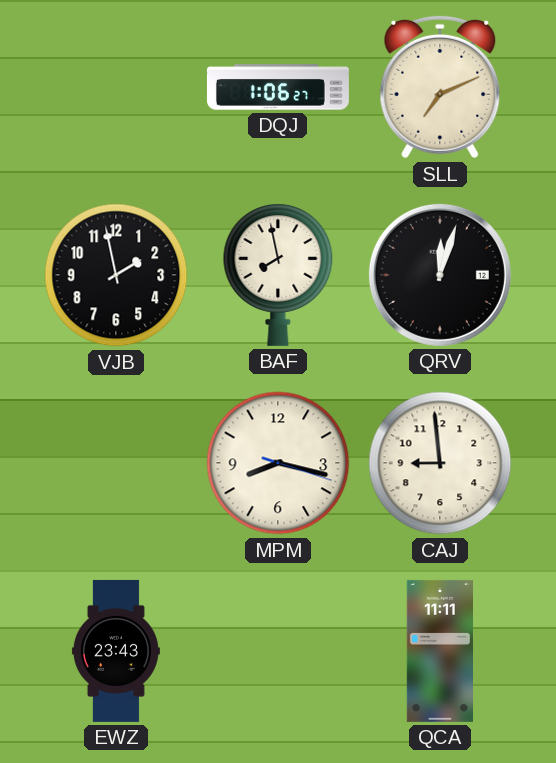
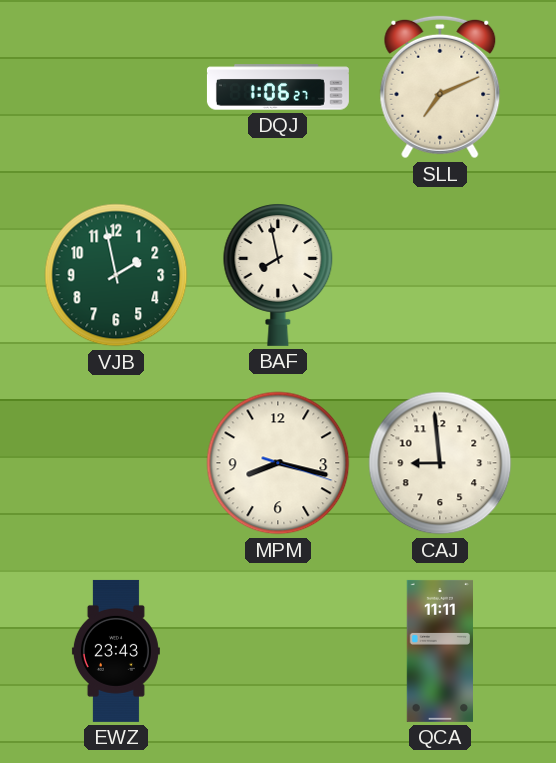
VJB dial: black -> green (116, 275)
QRV: 12:03 -> none (440, 275)
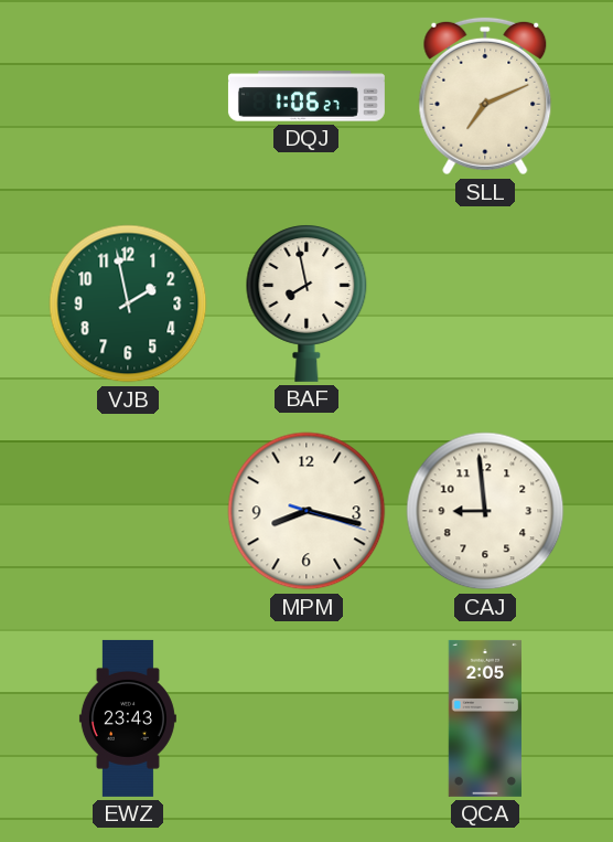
QCA: 11:11 -> 2:05 (484, 718)
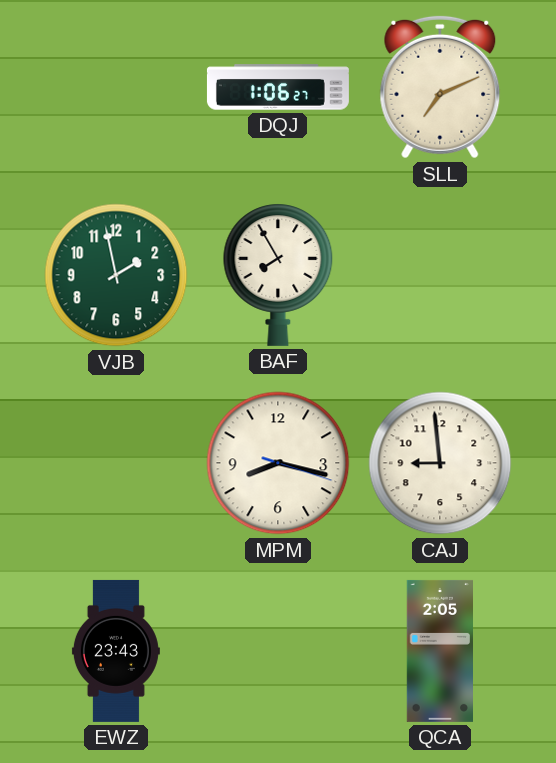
BAF: 7:58 -> 7:55 (278, 275)
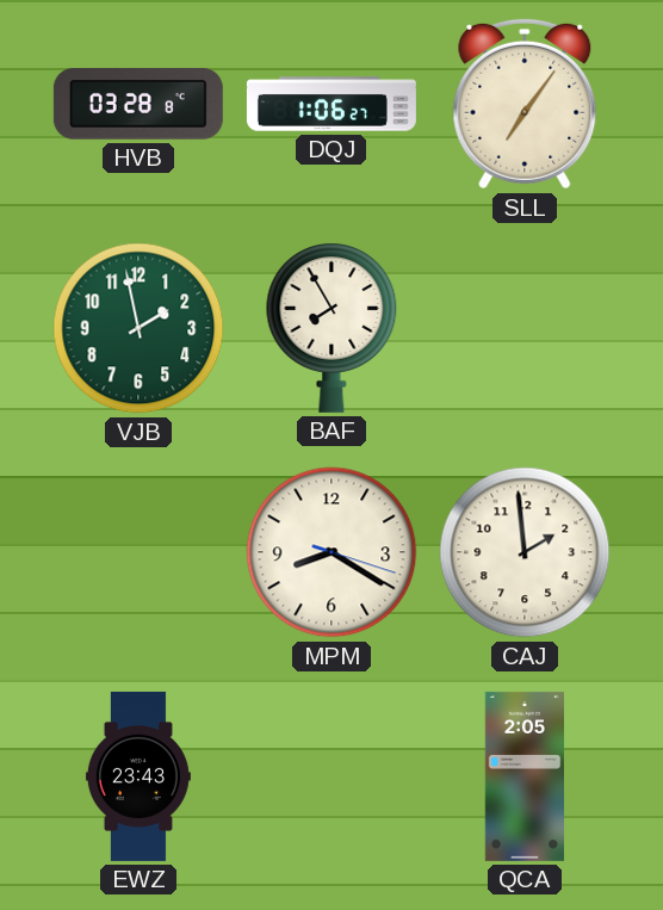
HVB: none -> 03:28 (138, 105)
SLL: 7:11 -> 7:06 (525, 104)
MPM: 8:17 -> 8:20 (331, 552)
CAJ: 8:59 -> 1:59 (525, 552)
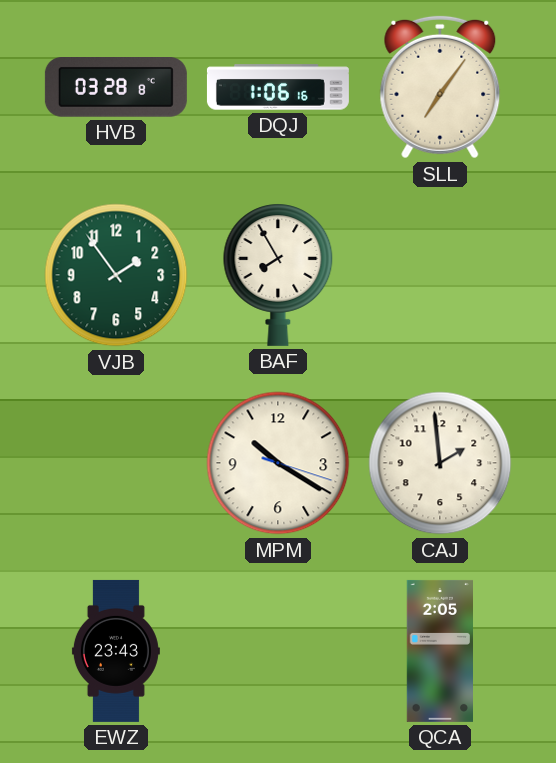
DQJ: 1:06:27 -> 1:06:16 (278, 87)
VJB: 1:58 -> 1:54 (116, 275)
MPM: 8:20 -> 10:20 (278, 463)
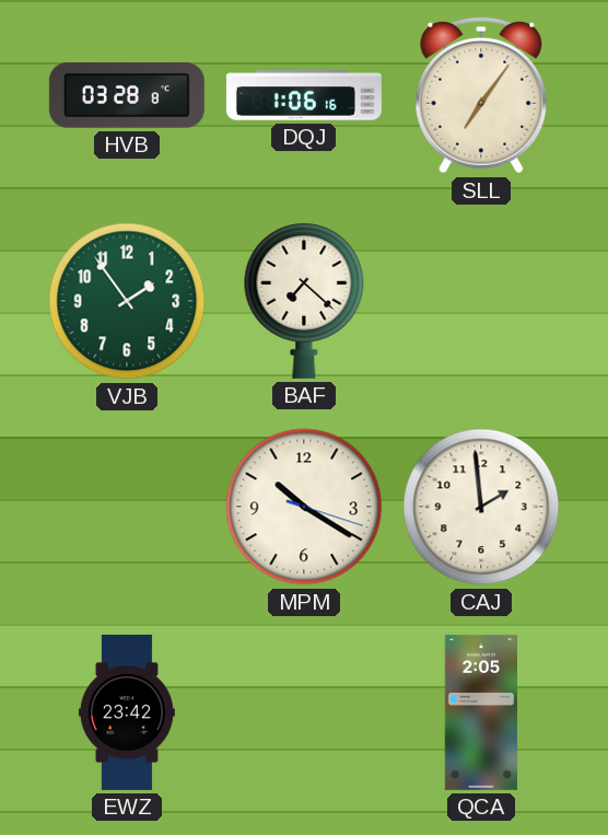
BAF: 7:55 -> 7:22 (304, 301)
EWZ: 23:43 -> 23:42 (127, 712)
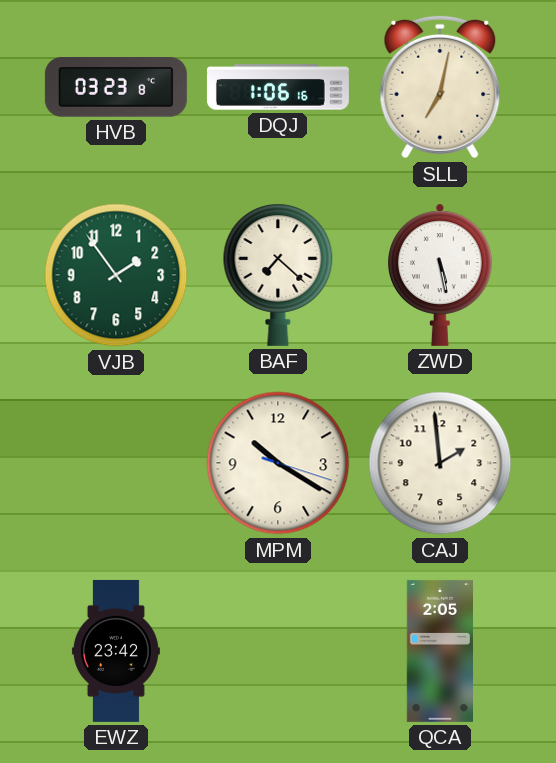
HVB: 03:28 -> 03:23 (116, 88)
SLL: 7:06 -> 7:02 (440, 87)
ZWD: none -> 5:28 (441, 275)
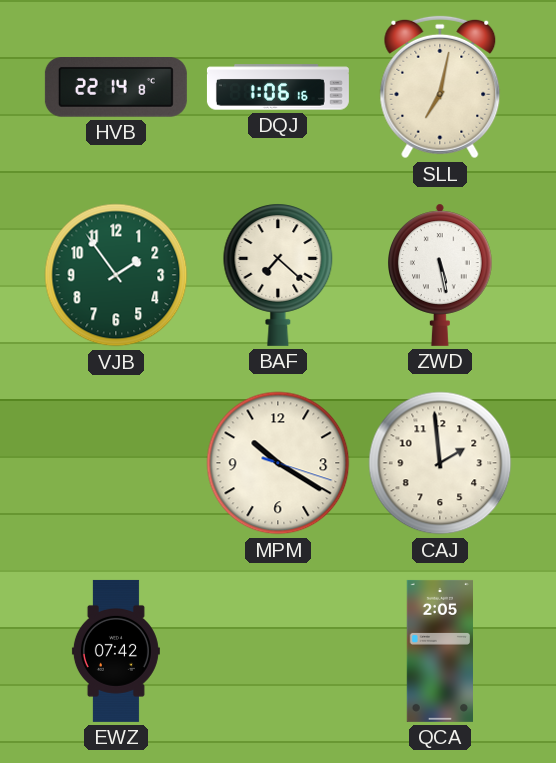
HVB: 03:23 -> 22:14 (116, 88)
EWZ: 23:42 -> 07:42 (116, 651)
